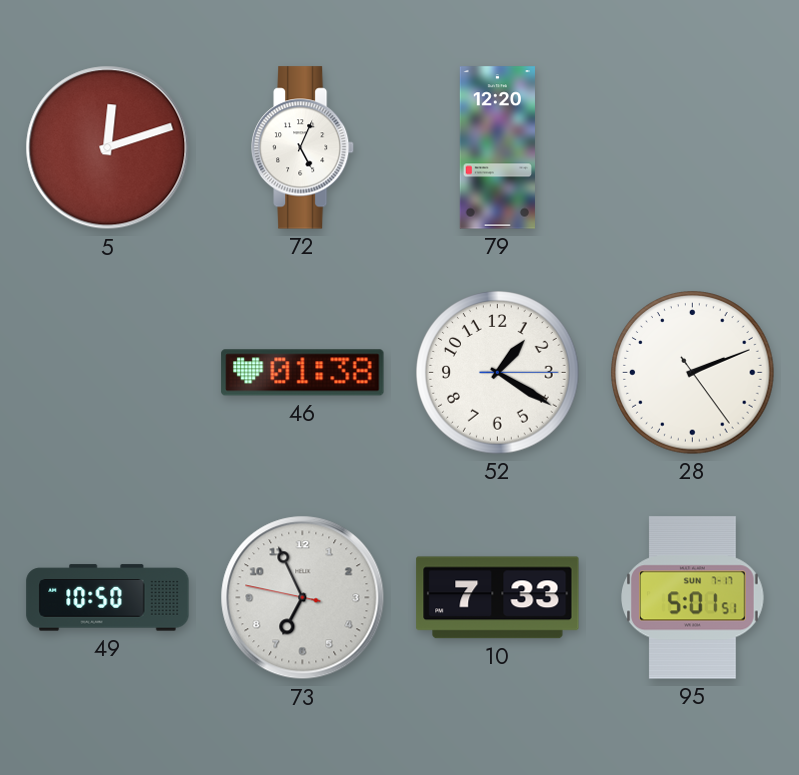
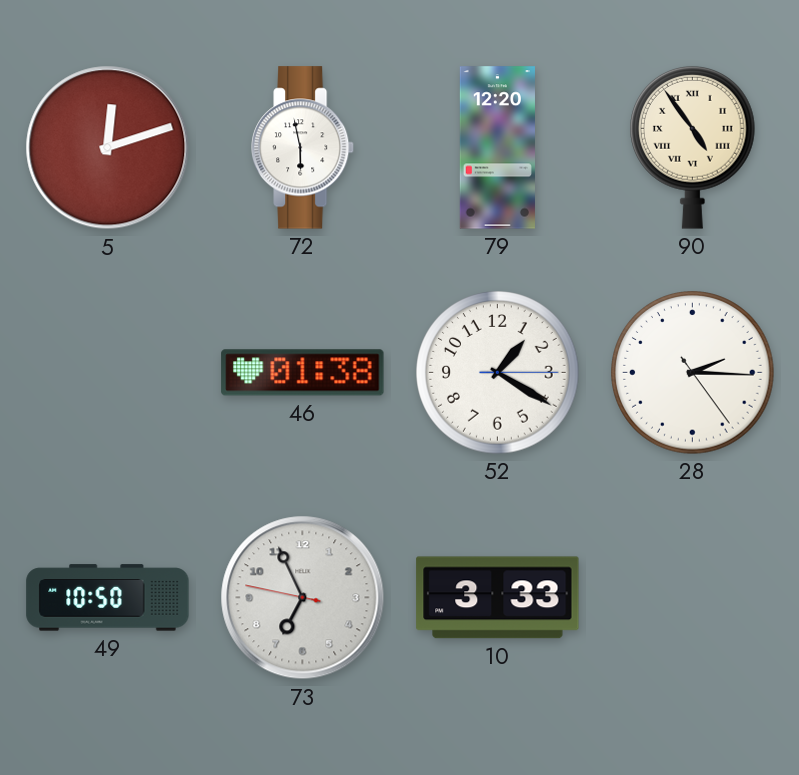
72: 5:04 -> 5:58 (303, 148)
90: none -> 4:54 (693, 147)
28: 2:11 -> 2:15 (693, 373)
10: 7:33 -> 3:33 (498, 598)
95: 5:01 -> none (693, 598)
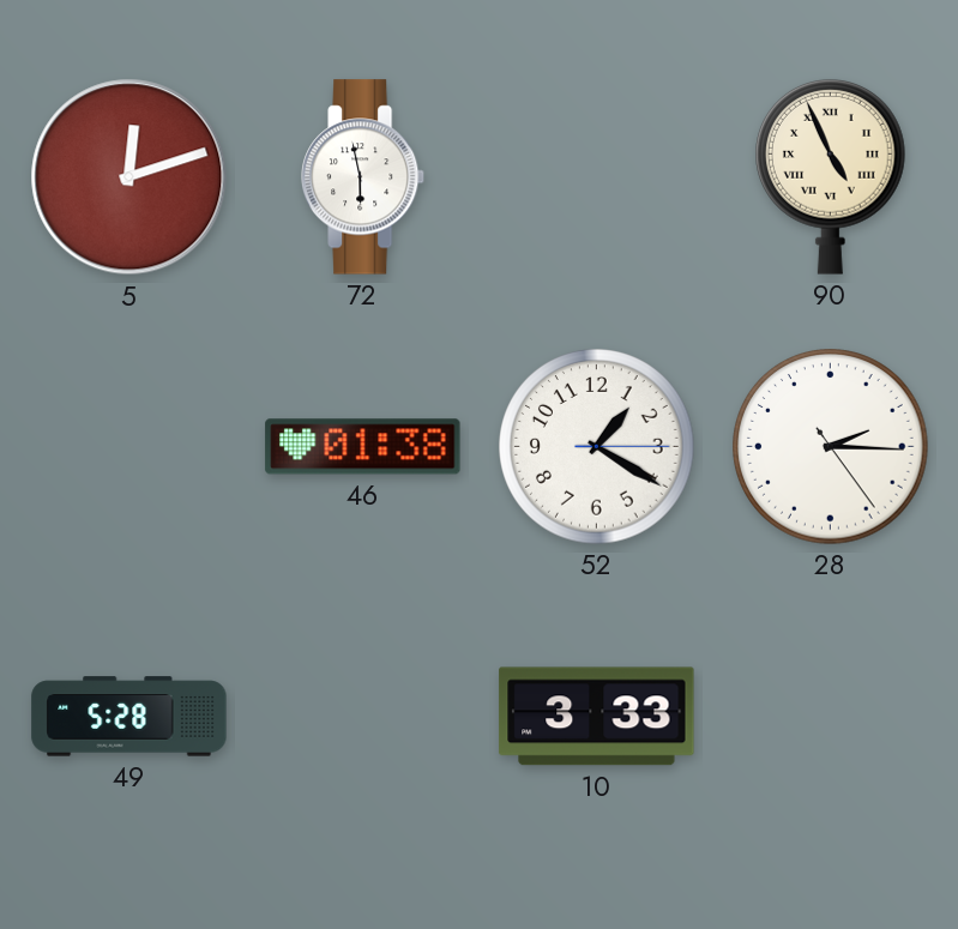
79: 12:20 -> none (497, 148)
90: 4:54 -> 4:56 (831, 176)
49: 10:50 -> 5:28 (129, 717)
73: 6:55 -> none (303, 598)
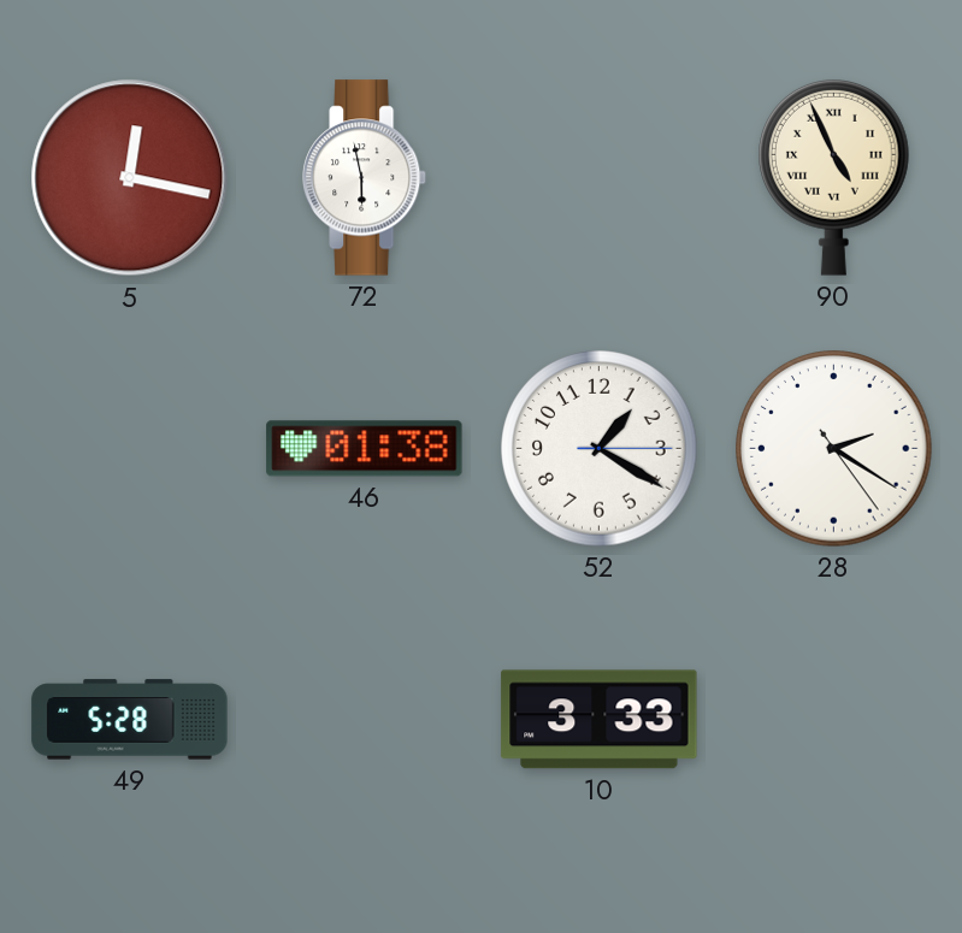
5: 12:12 -> 12:17 (130, 178)
28: 2:15 -> 2:20 (834, 449)
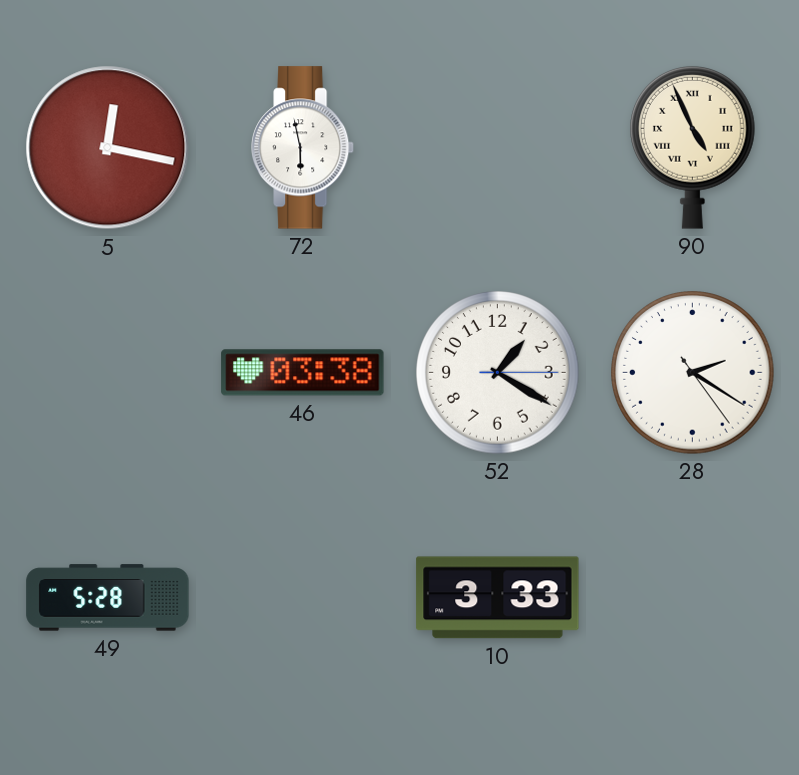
46: 01:38 -> 03:38 (303, 373)
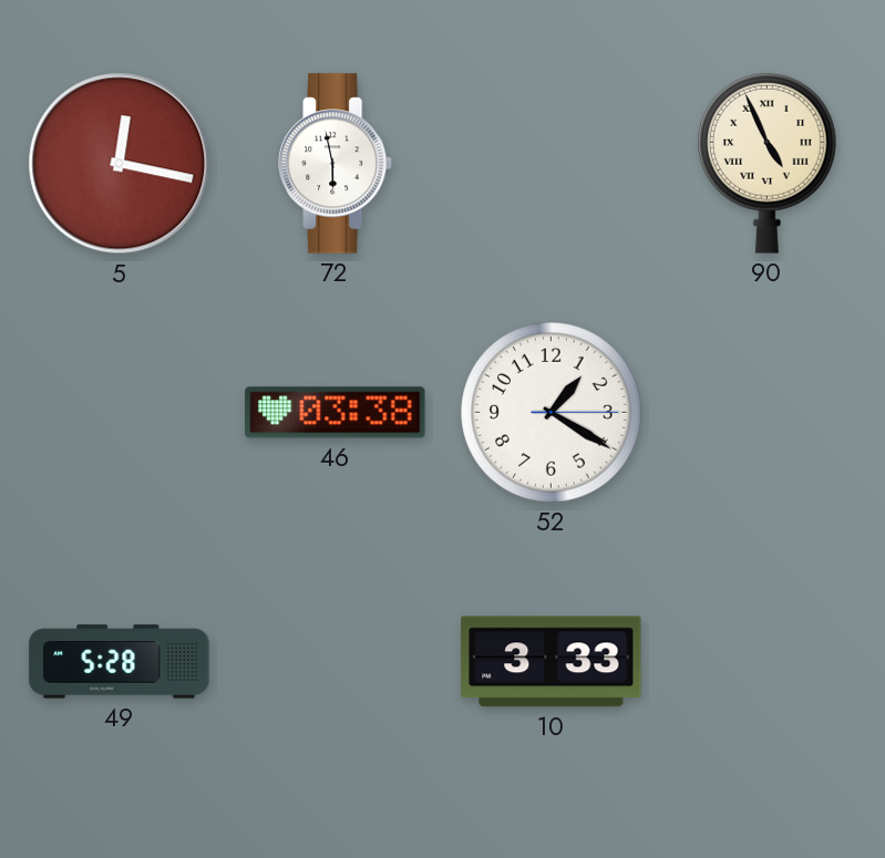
28: 2:20 -> none (693, 373)
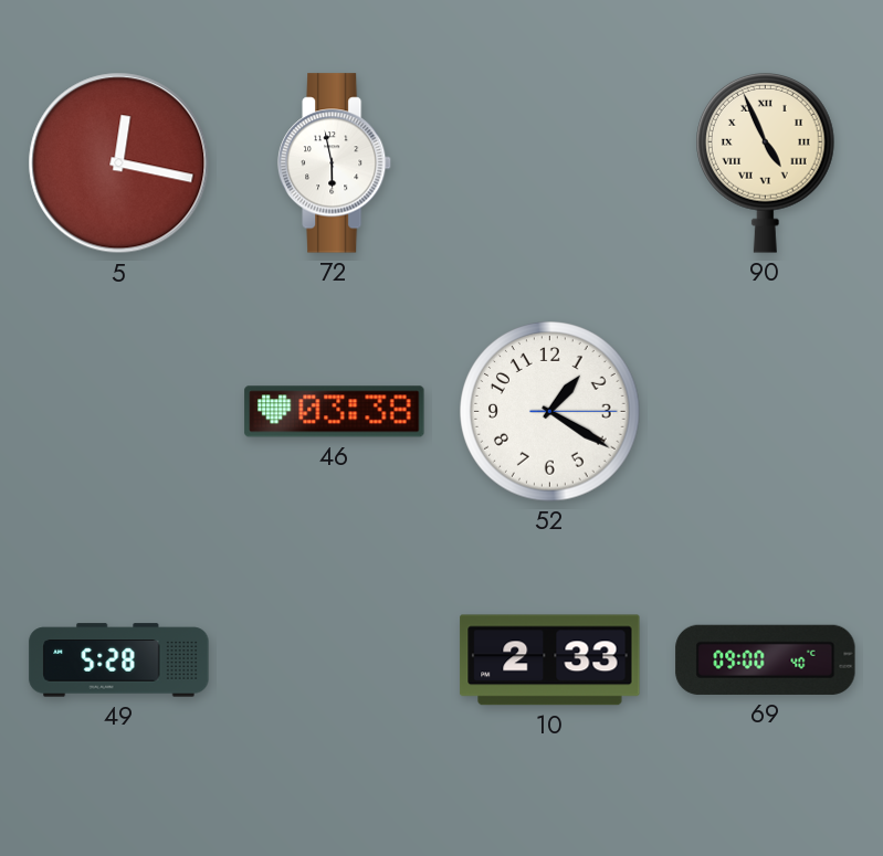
10: 3:33 -> 2:33 (550, 661)
69: none -> 09:00 (766, 659)
